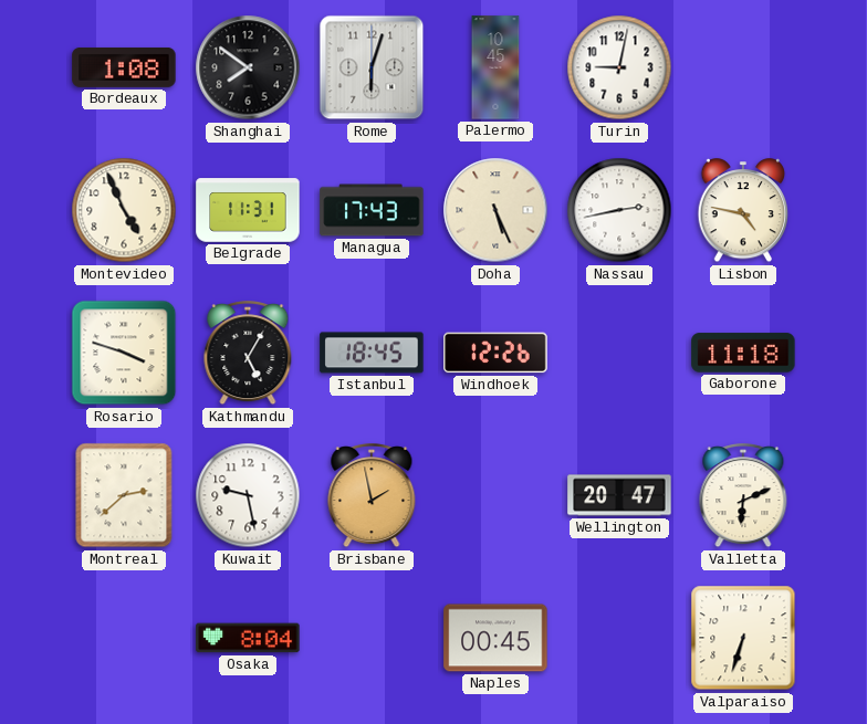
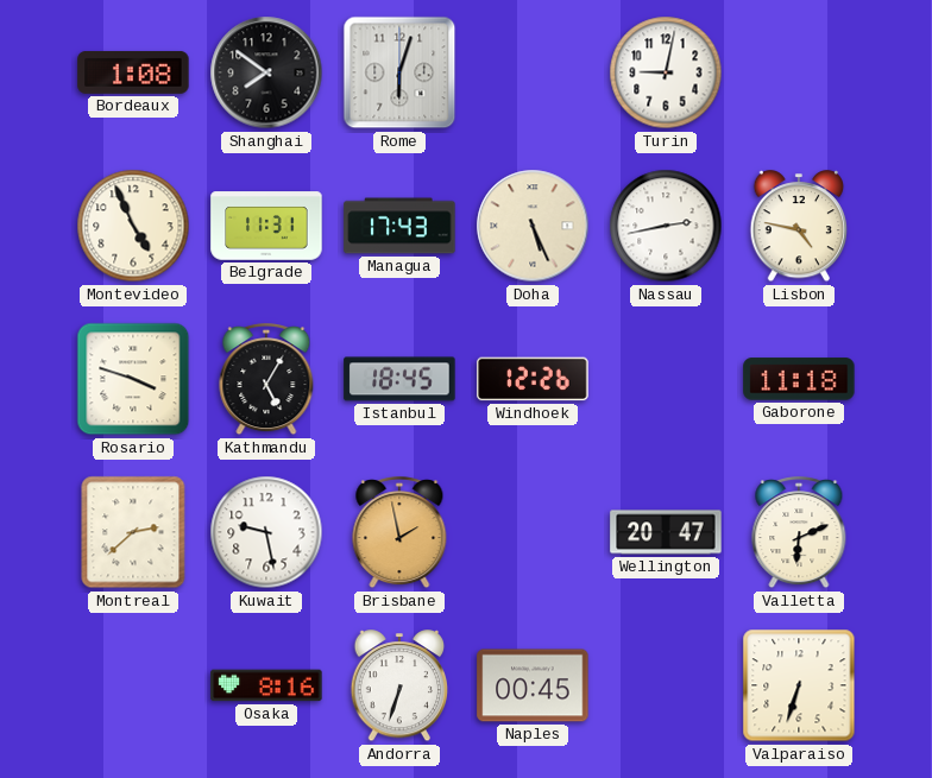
Palermo: 10:45 -> none (495, 67)
Osaka: 8:04 -> 8:16 (266, 685)
Andorra: none -> 6:33 (399, 687)
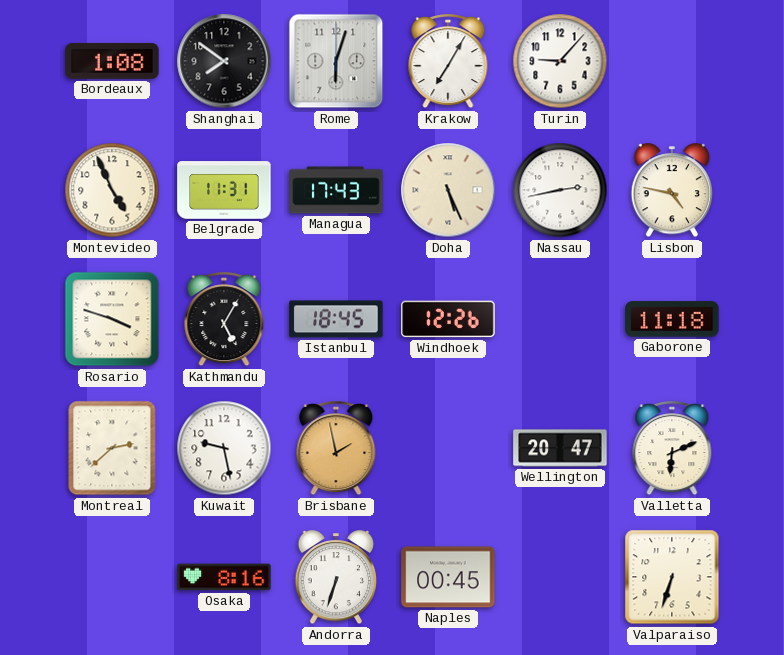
Krakow: none -> 7:05 (448, 62)
Turin: 9:02 -> 9:07 (560, 61)
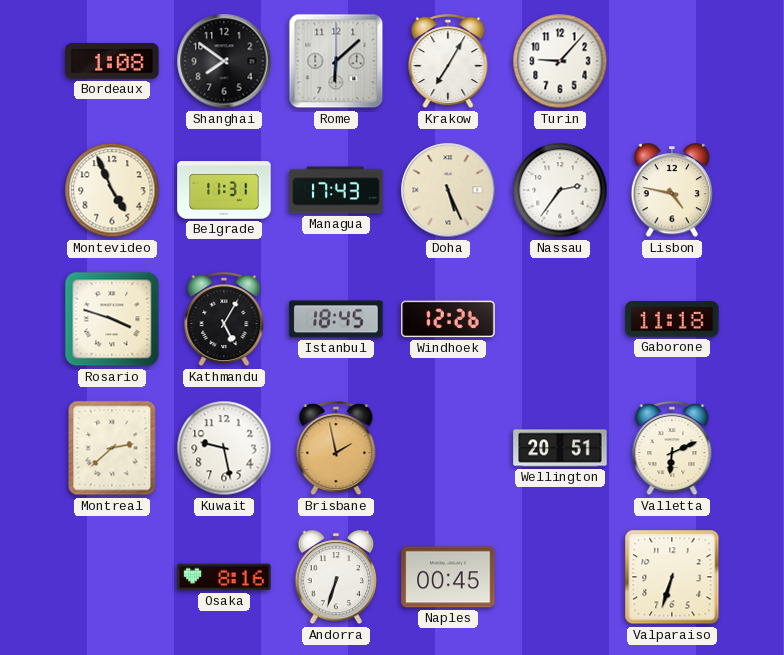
Rome: 6:03 -> 6:08 (336, 61)
Nassau: 2:43 -> 2:36 (560, 190)
Wellington: 20:47 -> 20:51 (560, 448)
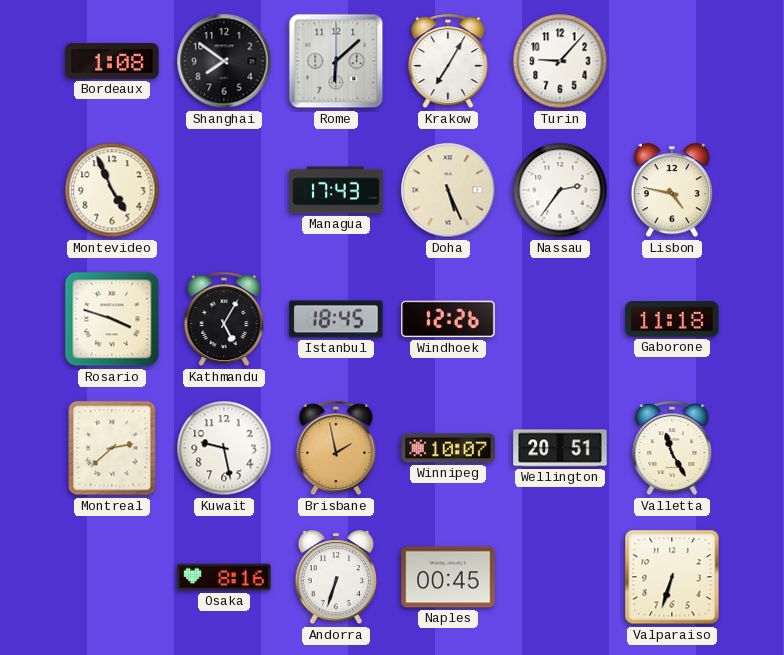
Belgrade: 11:31 -> none (224, 190)
Winnipeg: none -> 10:07 (448, 448)
Valletta: 6:11 -> 11:25 (672, 449)
